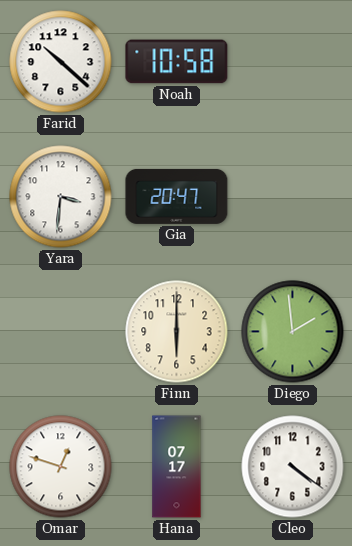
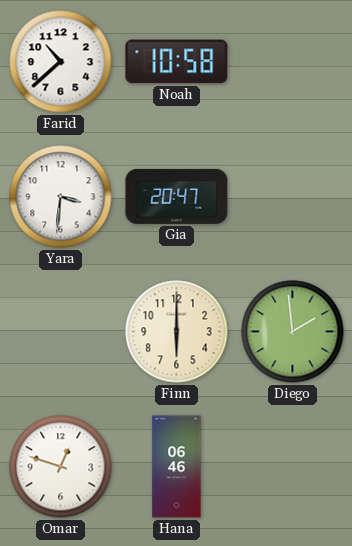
Farid: 10:22 -> 10:38 (61, 62)
Hana: 07:17 -> 06:46 (177, 467)
Cleo: 4:21 -> none (293, 467)
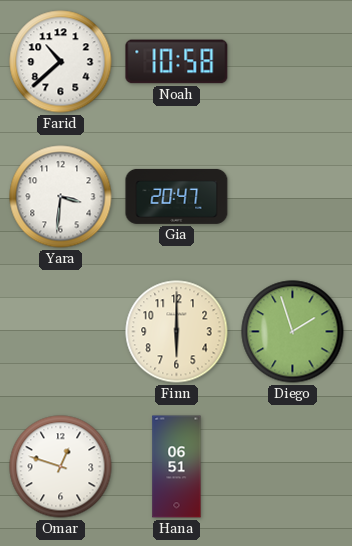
Diego: 1:59 -> 1:57 (293, 332)
Hana: 06:46 -> 06:51 (177, 467)
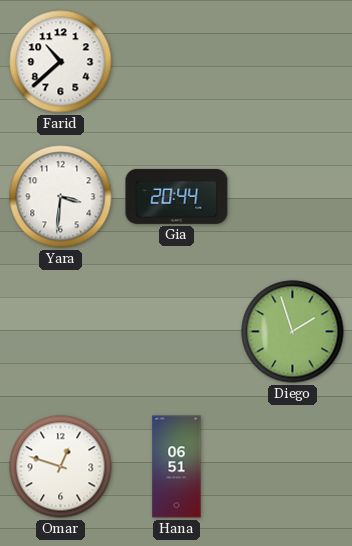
Noah: 10:58 -> none (177, 62)
Gia: 20:47 -> 20:44 (177, 196)
Finn: 6:00 -> none (177, 332)
